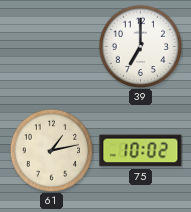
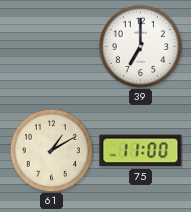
61: 1:13 -> 1:10 (51, 150)
75: 10:02 -> 11:00 (141, 151)
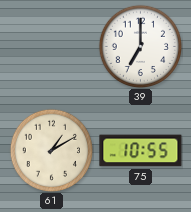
75: 11:00 -> 10:55 (141, 151)
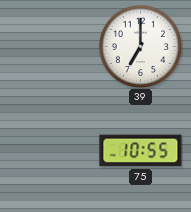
61: 1:10 -> none (51, 150)
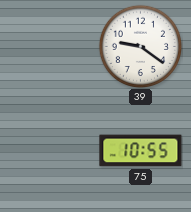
39: 7:00 -> 9:21 (140, 46)
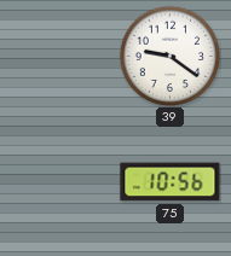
75: 10:55 -> 10:56 (171, 182)
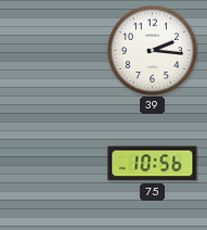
39: 9:21 -> 2:16 (152, 50)
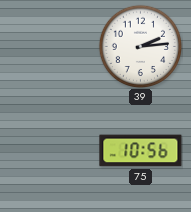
39: 2:16 -> 2:14 (140, 46)
